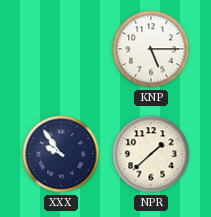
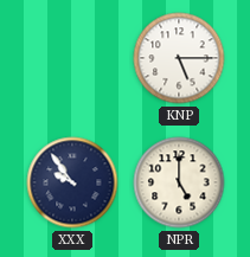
NPR: 1:38 -> 5:00 (179, 182)
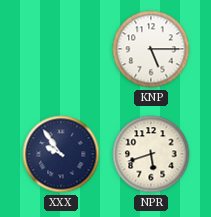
NPR: 5:00 -> 5:42 (151, 154)
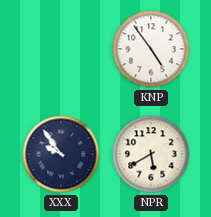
KNP: 5:15 -> 4:54 (151, 49)
NPR: 5:42 -> 5:40 (151, 154)
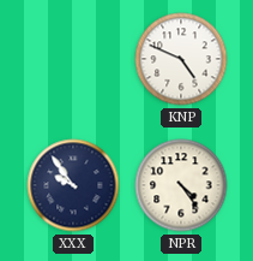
KNP: 4:54 -> 4:49 (181, 59)
NPR: 5:40 -> 4:24 (181, 185)
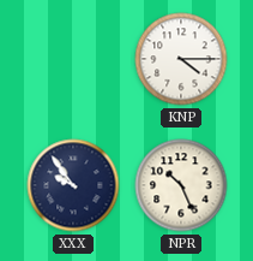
KNP: 4:49 -> 4:15 (181, 59)
NPR: 4:24 -> 10:26 (181, 185)
